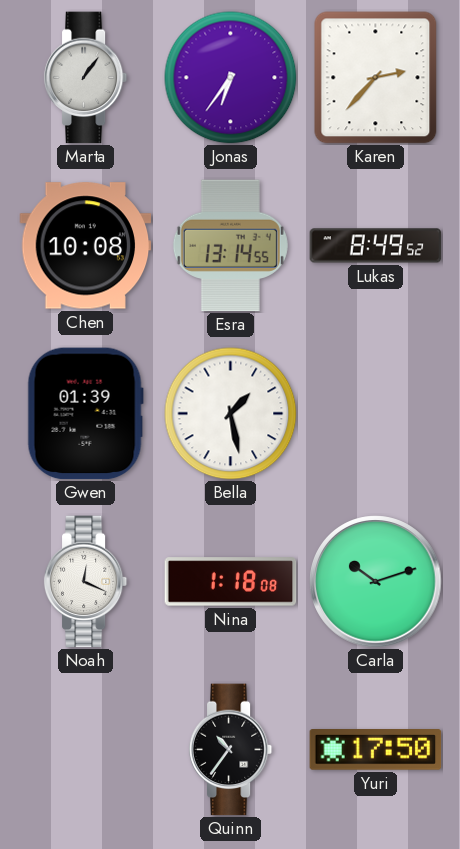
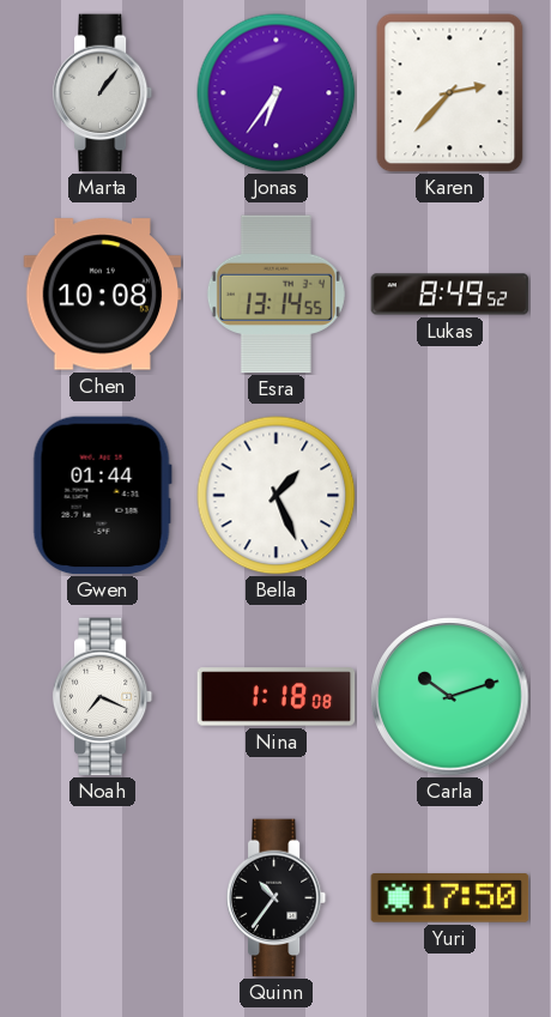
Gwen: 01:39 -> 01:44 (102, 496)
Bella: 1:28 -> 1:26 (277, 496)
Noah: 12:19 -> 7:19 (103, 697)
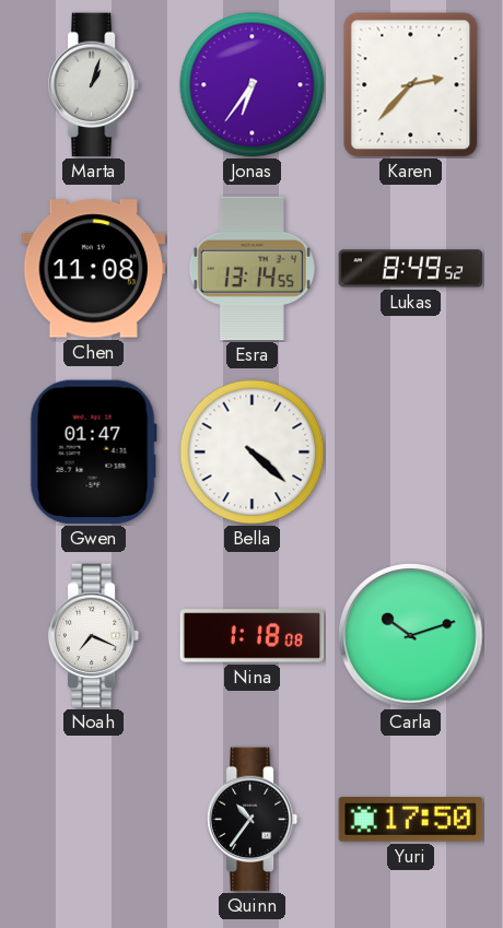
Marta: 1:06 -> 1:03 (94, 85)
Chen: 10:08 -> 11:08 (94, 269)
Gwen: 01:44 -> 01:47 (93, 453)
Bella: 1:26 -> 4:22 (253, 453)
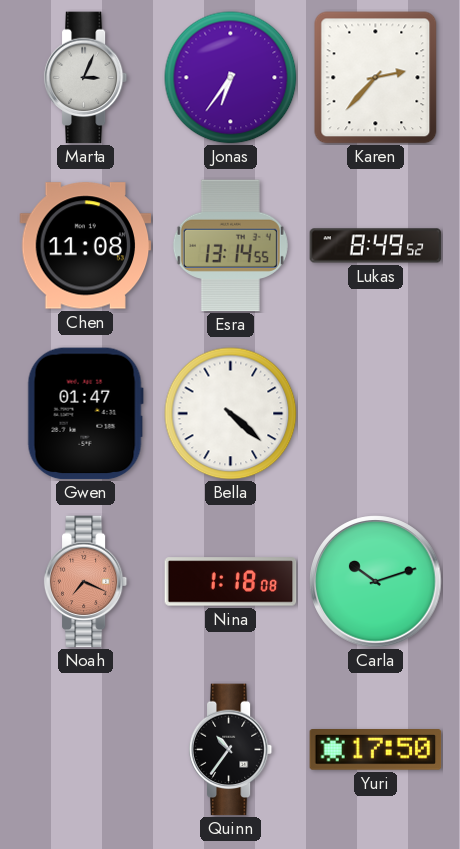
Marta: 1:03 -> 3:04 (86, 78)
Noah dial: white -> salmon (86, 582)
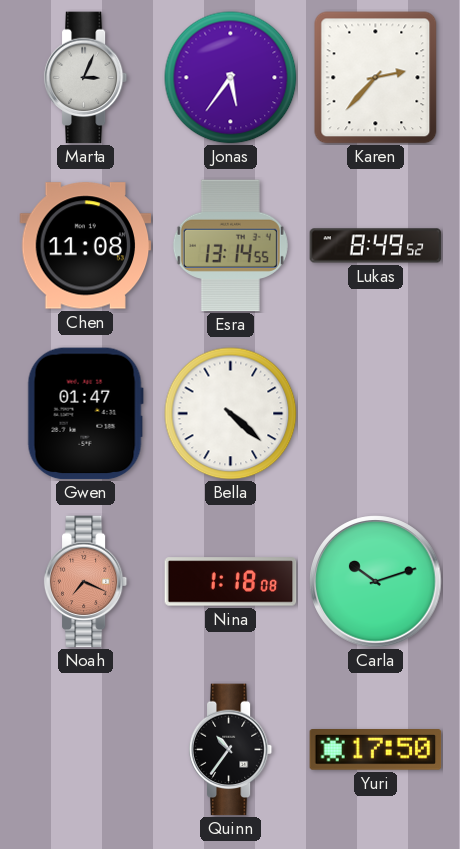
Jonas: 6:36 -> 5:36 (231, 78)
